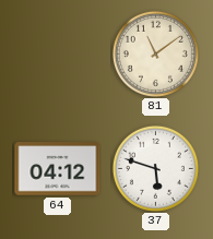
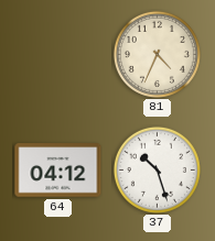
81: 11:09 -> 4:34 (157, 54)
37: 5:48 -> 10:27 (157, 169)
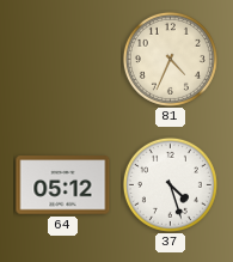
64: 04:12 -> 05:12 (63, 185)
37: 10:27 -> 4:27 (170, 184)
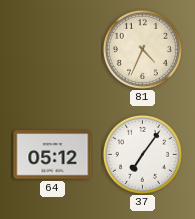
37: 4:27 -> 7:06 (142, 154)
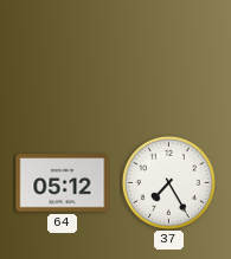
81: 4:34 -> none (142, 49)
37: 7:06 -> 7:25 (168, 182)
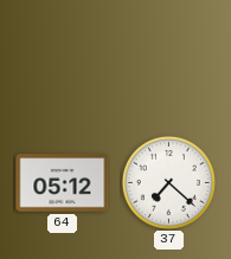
37: 7:25 -> 7:22 (168, 182)
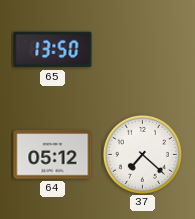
65: none -> 13:50 (53, 50)
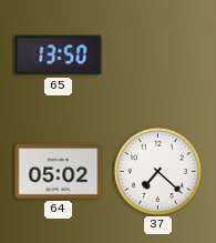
64: 05:12 -> 05:02 (59, 172)
